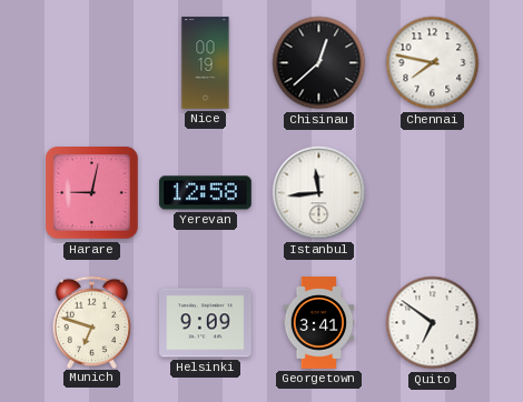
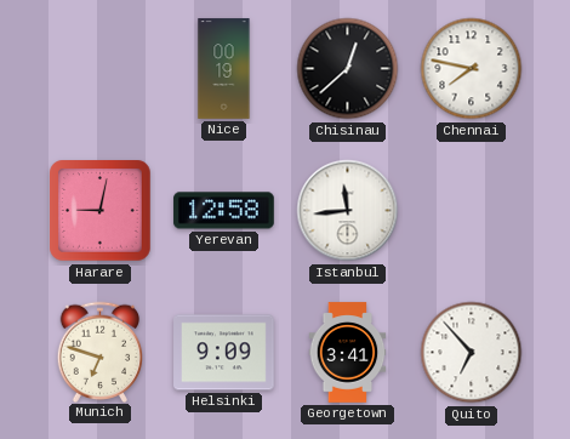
Quito: 6:51 -> 6:53 (472, 353)
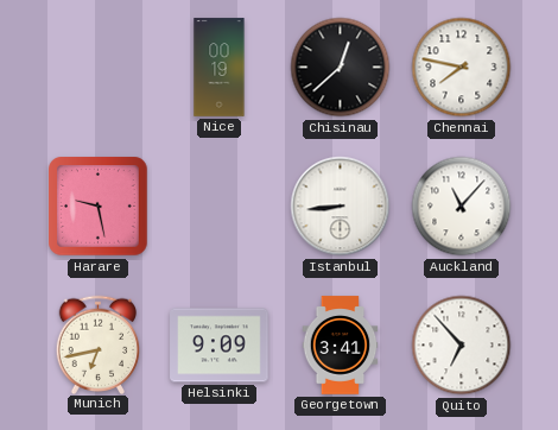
Harare: 9:02 -> 9:28 (99, 207)
Yerevan: 12:58 -> none (224, 211)
Istanbul: 11:44 -> 8:44 (341, 207)
Auckland: none -> 11:07 (462, 207)
Munich: 6:48 -> 6:43 (99, 344)
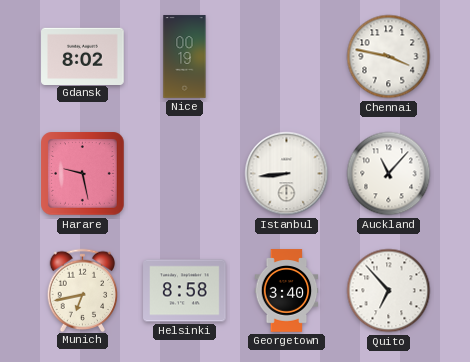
Gdansk: none -> 8:02 (83, 56)
Chisinau: 12:38 -> none (341, 68)
Chennai: 7:47 -> 3:47 (389, 57)
Helsinki: 9:09 -> 8:58 (185, 291)
Georgetown: 3:41 -> 3:40 (287, 291)
